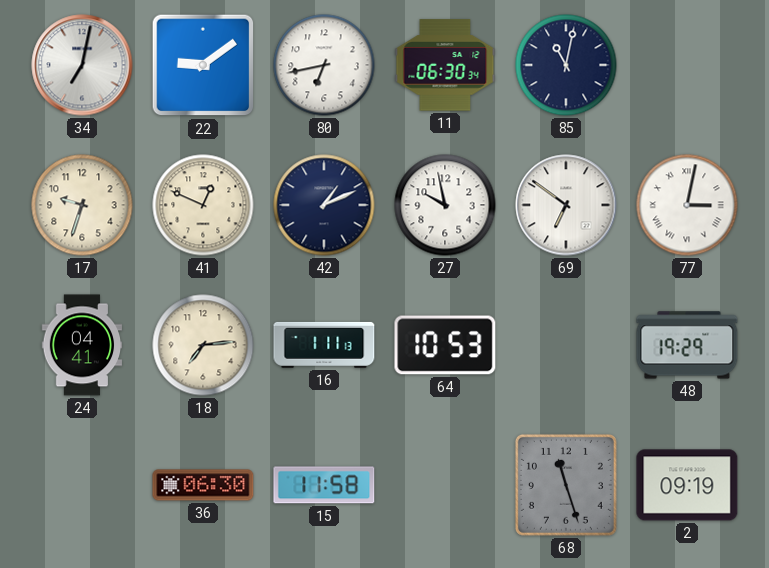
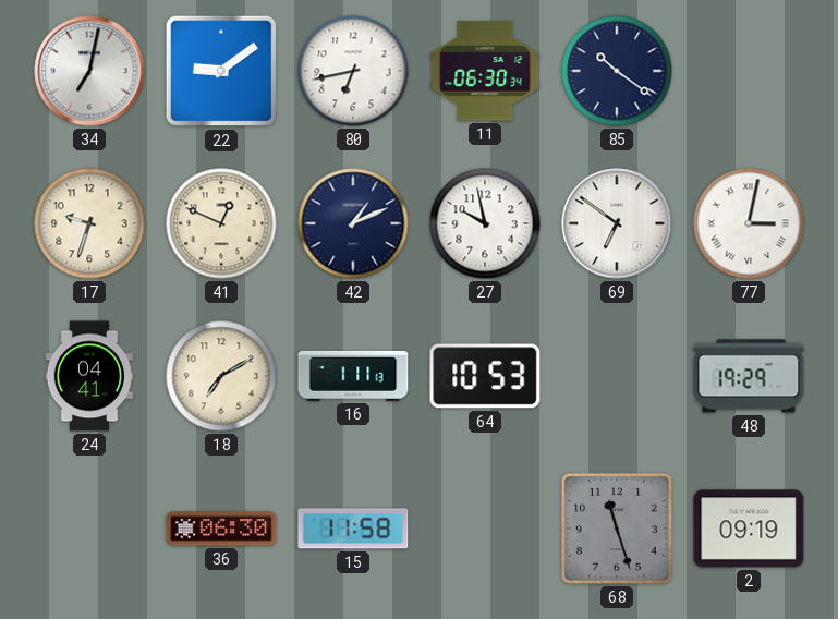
85: 11:02 -> 10:21 (617, 71)
18: 7:14 -> 7:10 (221, 376)
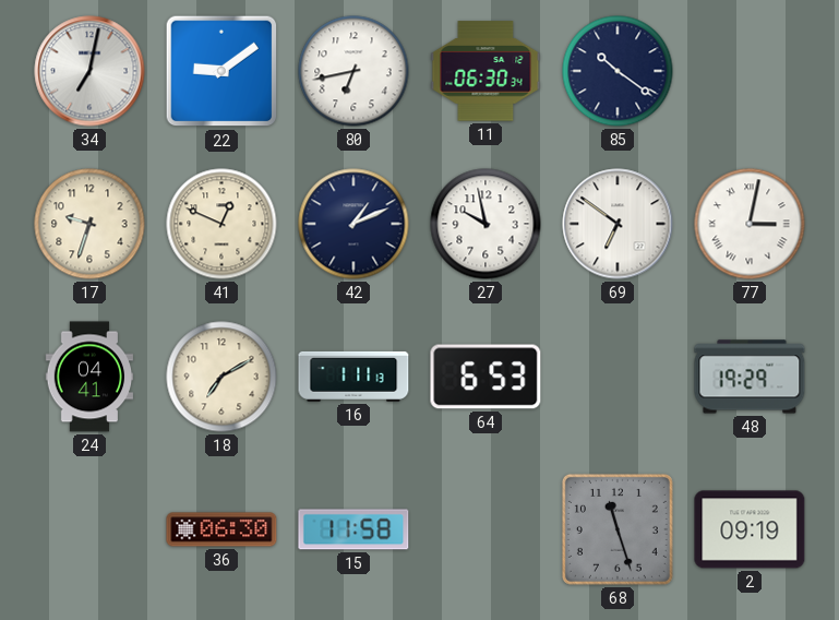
64: 10:53 -> 6:53 (486, 377)
